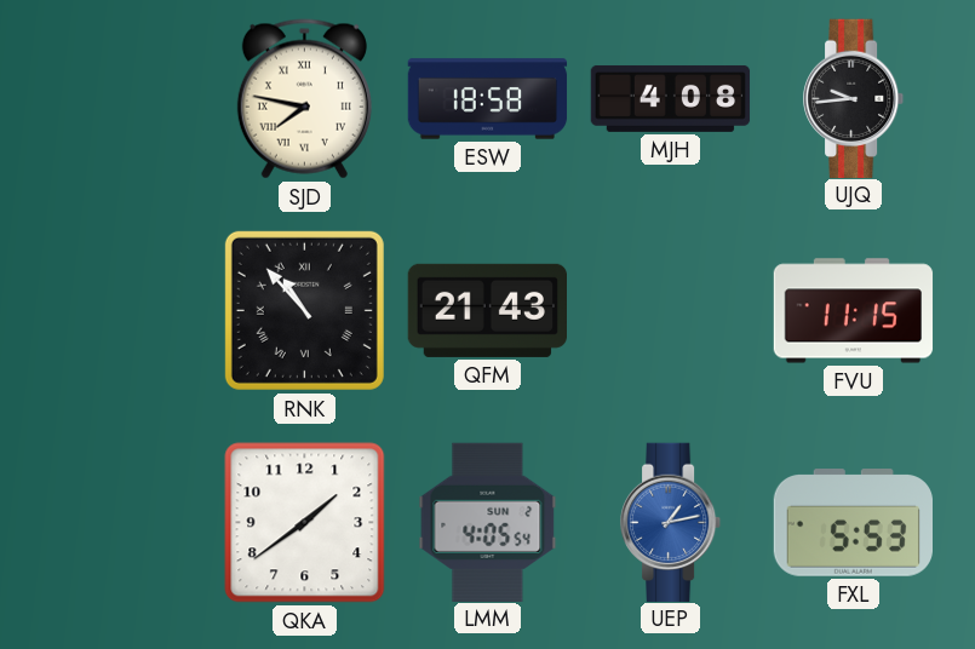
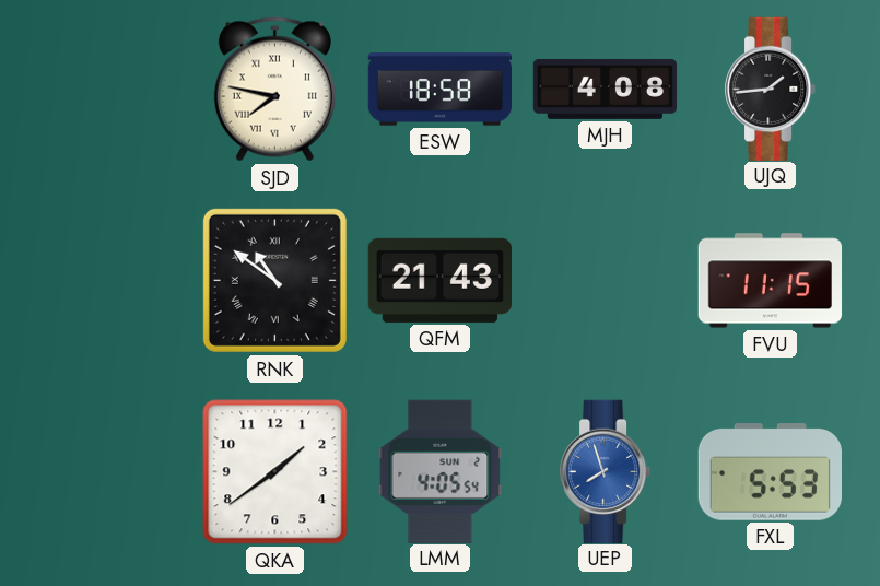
UJQ: 9:44 -> 1:44 (772, 89)
RNK: 10:53 -> 10:51 (274, 280)
UEP: 1:13 -> 7:57 (607, 471)
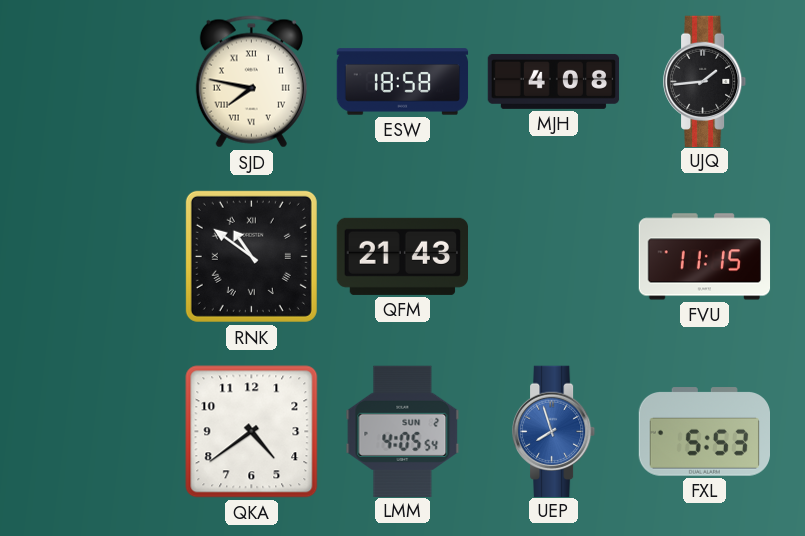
QKA: 1:39 -> 4:39 (252, 432)
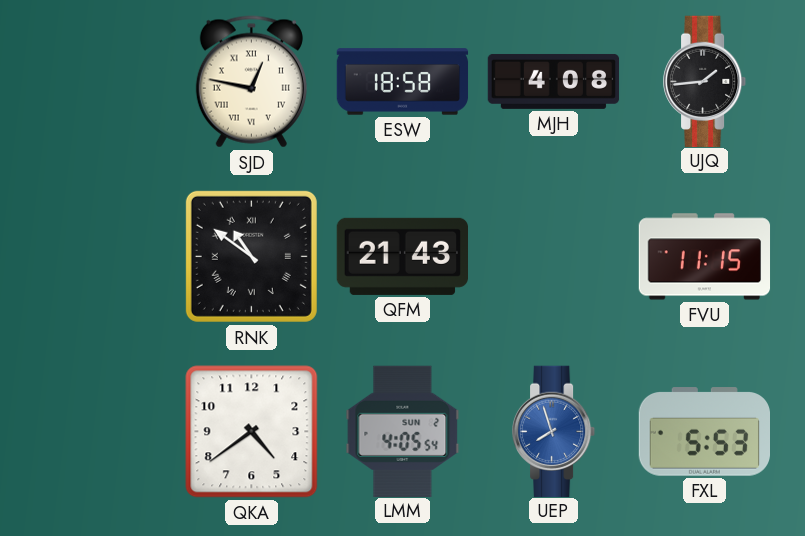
SJD: 7:47 -> 12:47 (251, 82)
